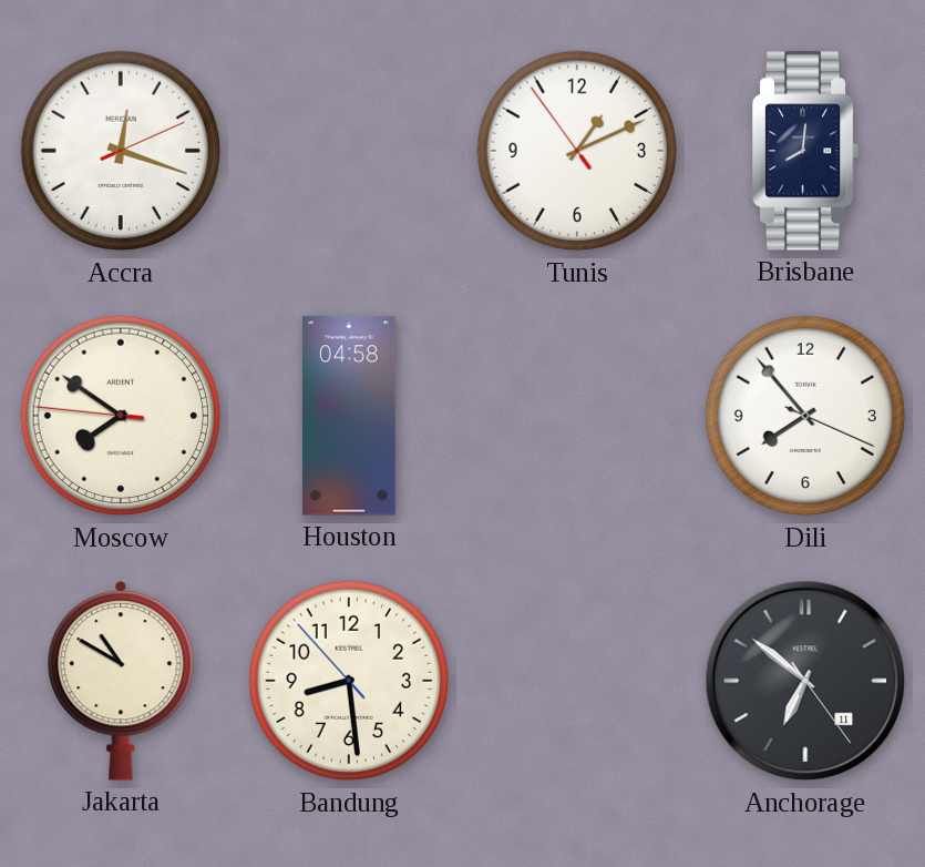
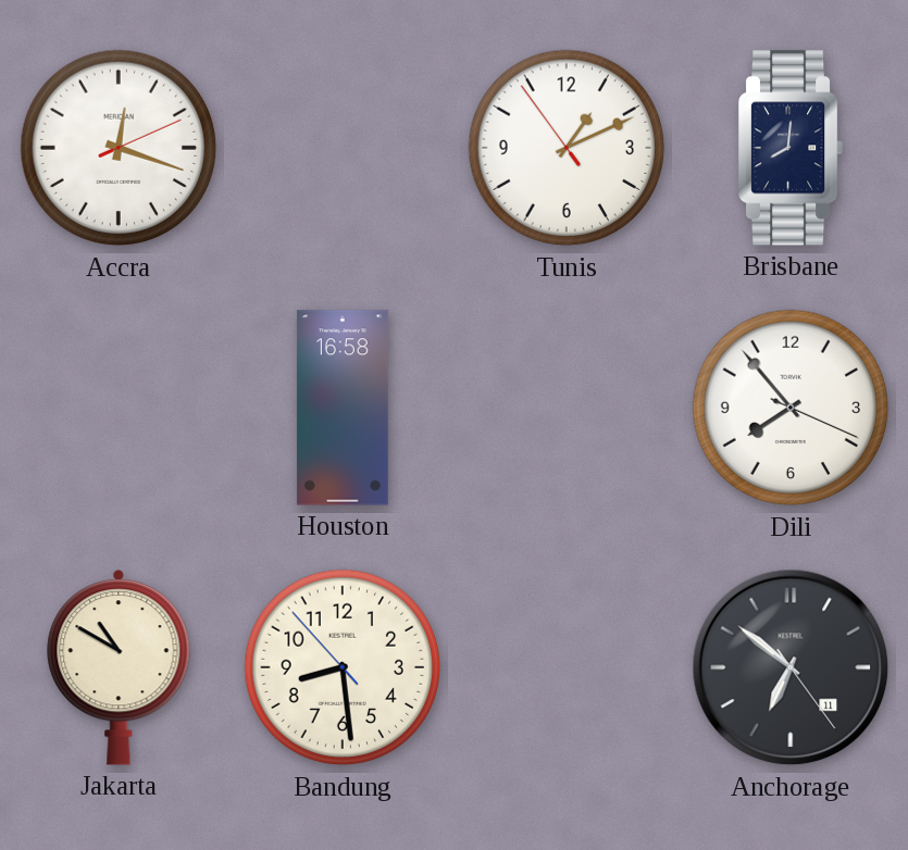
Moscow: 7:50 -> none (121, 416)
Houston: 04:58 -> 16:58 (343, 408)
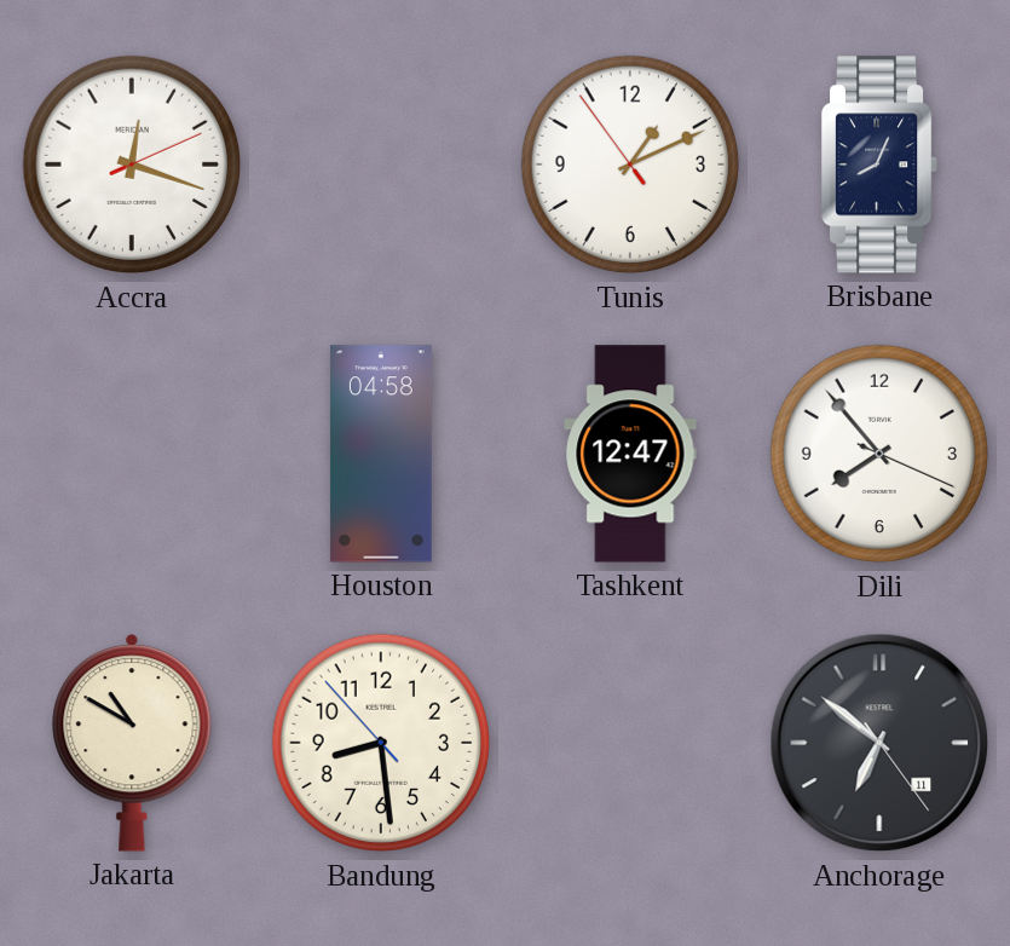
Brisbane: 8:01 -> 8:04 (879, 165)
Houston: 16:58 -> 04:58 (381, 454)
Tashkent: none -> 12:47 (630, 454)
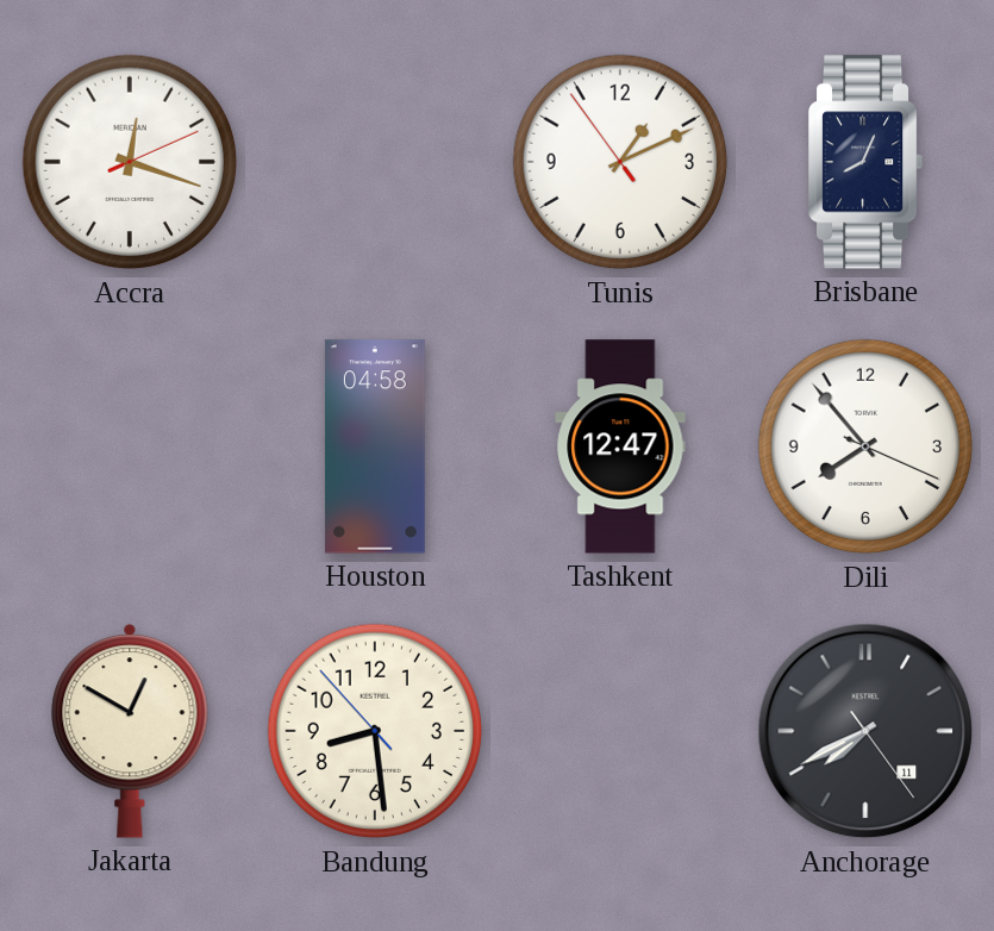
Jakarta: 10:50 -> 12:50 (130, 731)
Anchorage: 6:51 -> 7:40 (865, 731)
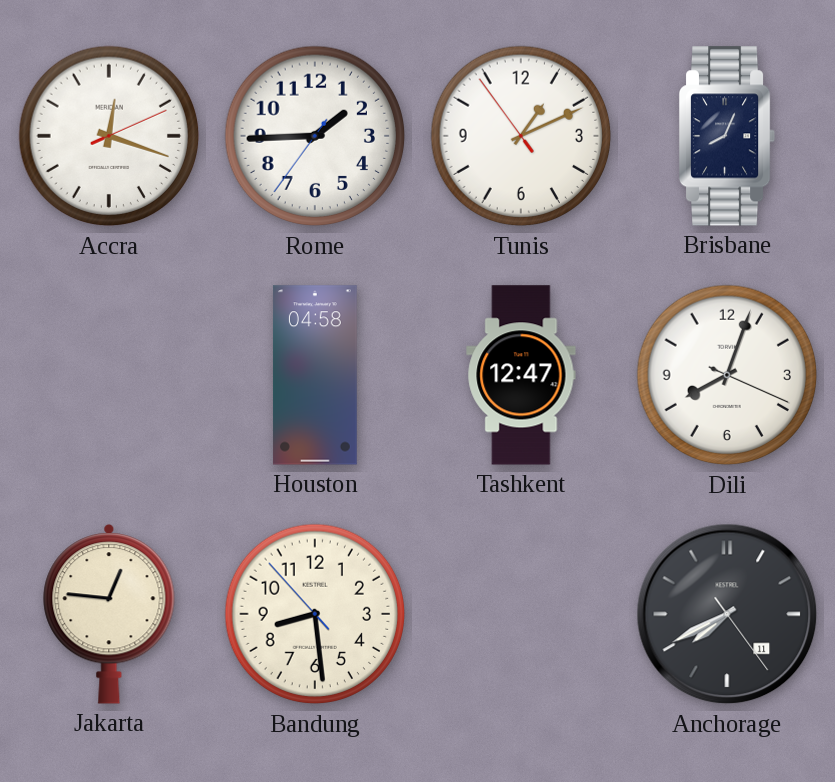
Rome: none -> 1:44 (315, 136)
Dili: 7:53 -> 8:03 (727, 375)
Jakarta: 12:50 -> 12:46 (109, 614)
